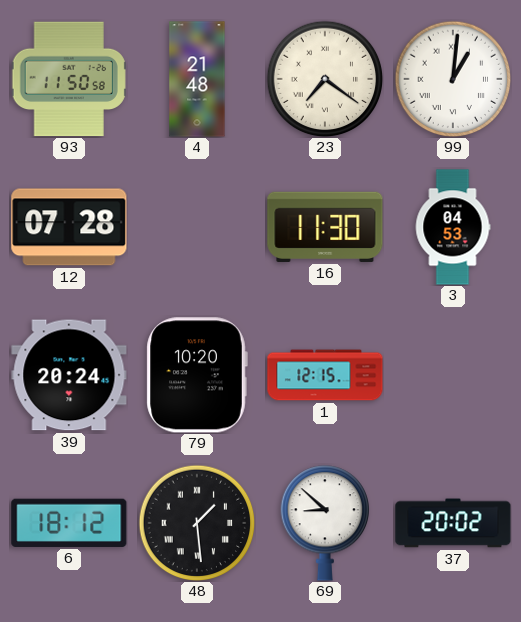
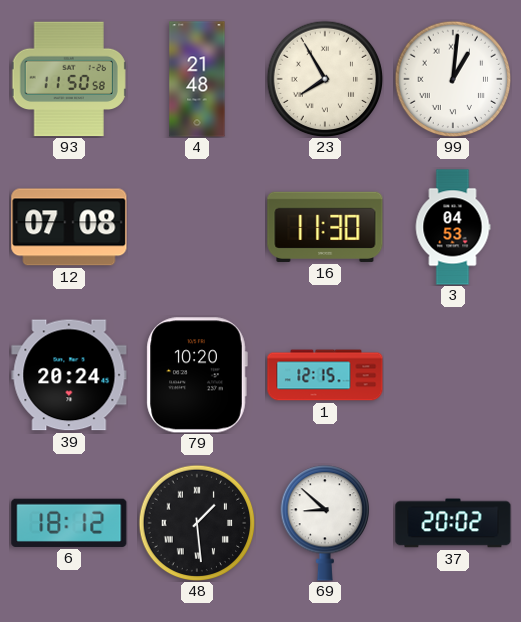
23: 7:21 -> 7:55 (325, 79)
12: 07:28 -> 07:08 (69, 227)
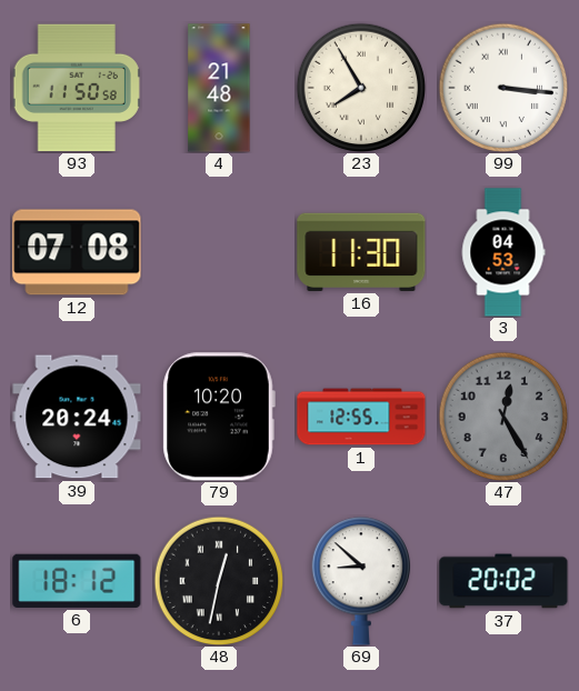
99: 1:01 -> 3:16 (503, 88)
1: 12:15 -> 12:55 (361, 417)
47: none -> 12:25 (503, 417)
48: 1:29 -> 12:32 (219, 581)
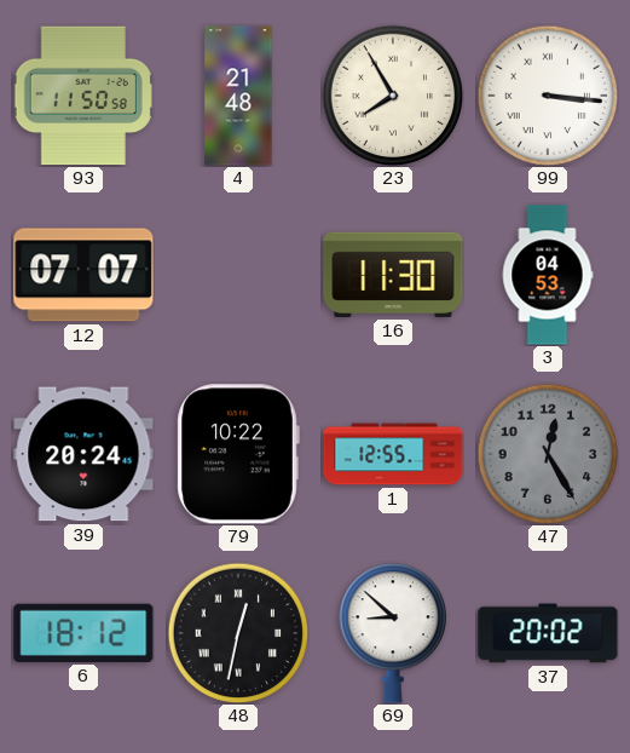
12: 07:08 -> 07:07 (83, 275)
79: 10:20 -> 10:22 (238, 454)
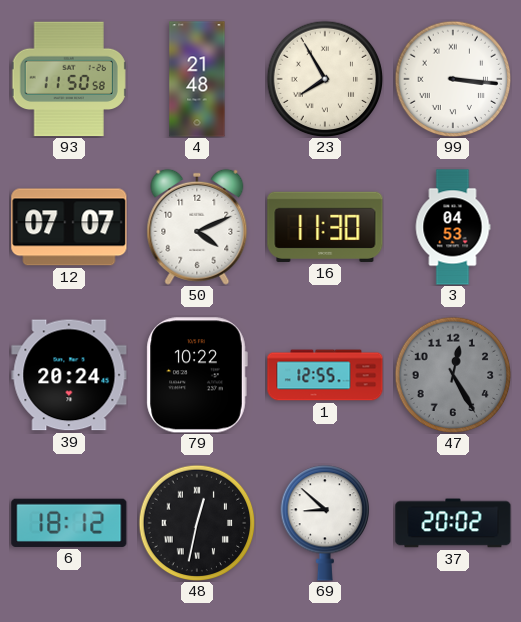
50: none -> 4:11 (197, 227)
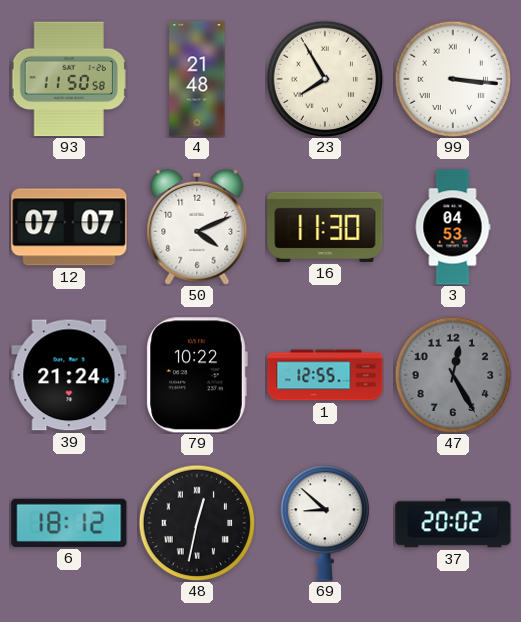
39: 20:24 -> 21:24 (69, 375)
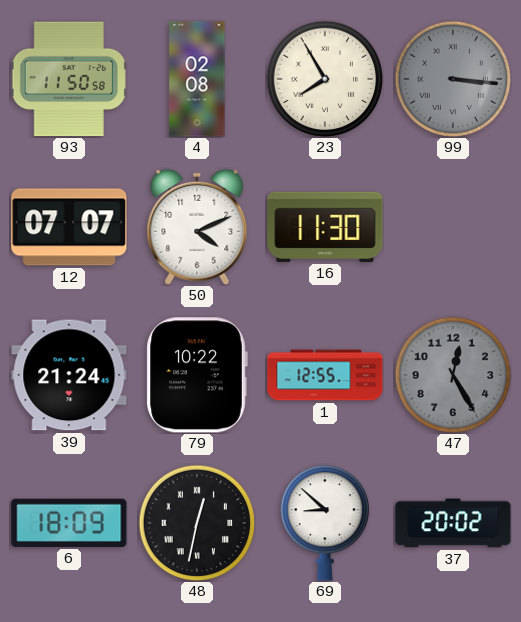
4: 21:48 -> 02:08 (197, 79)
99 dial: white -> grey (453, 79)
3: 04:53 -> none (453, 227)
6: 18:12 -> 18:09 (69, 523)
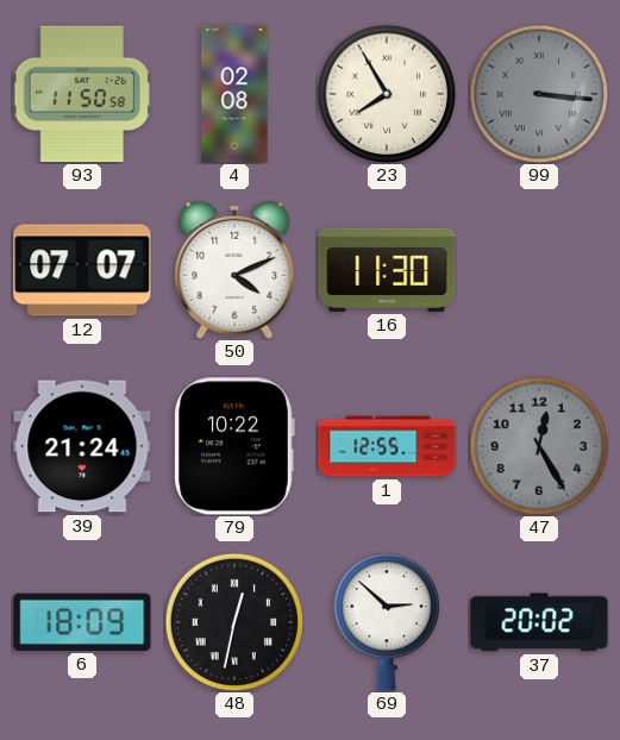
69: 8:52 -> 2:52 (386, 622)
